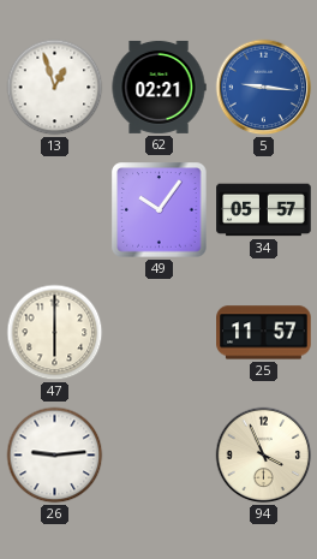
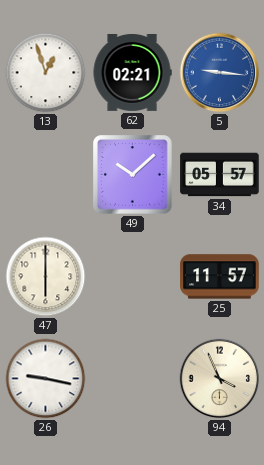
49: 10:06 -> 10:08 (133, 175)
26: 9:14 -> 9:17 (46, 379)
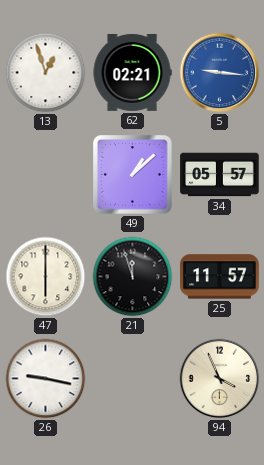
49: 10:08 -> 1:08 (133, 175)
21: none -> 11:57 (133, 277)
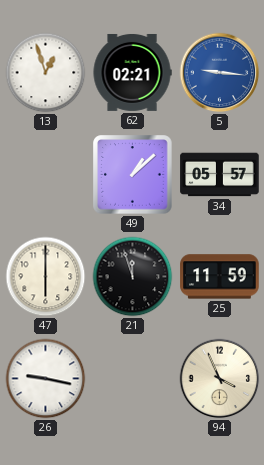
25: 11:57 -> 11:59 (220, 277)
